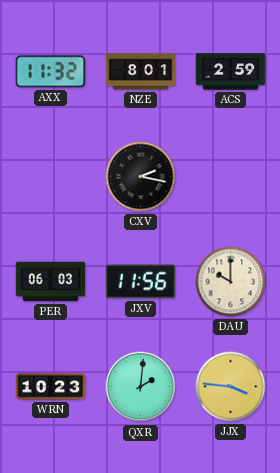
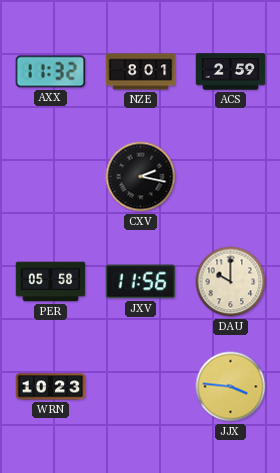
PER: 06:03 -> 05:58 (51, 282)
QXR: 2:01 -> none (141, 387)
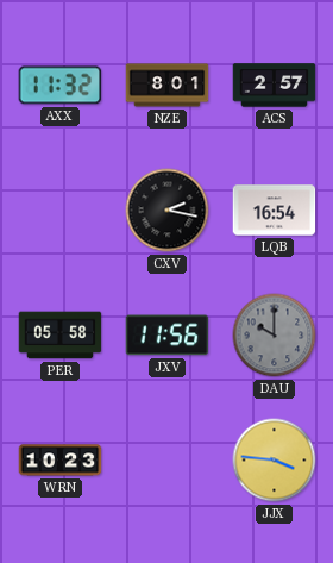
ACS: 2:59 -> 2:57 (275, 86)
LQB: none -> 16:54 (275, 211)
DAU dial: cream -> grey (275, 336)
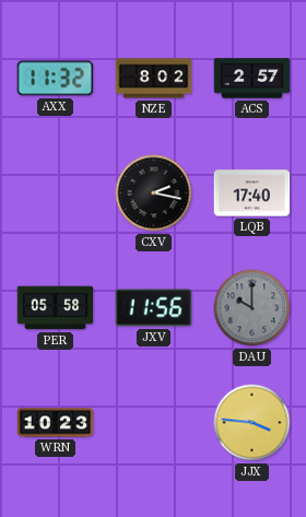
NZE: 8:01 -> 8:02 (154, 79)
LQB: 16:54 -> 17:40 (252, 193)
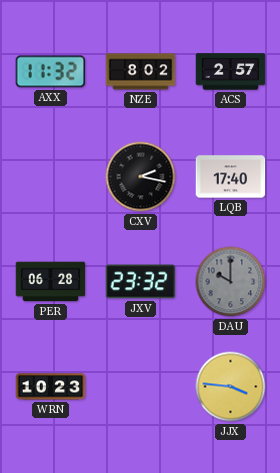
PER: 05:58 -> 06:28 (51, 282)
JXV: 11:56 -> 23:32 (141, 282)
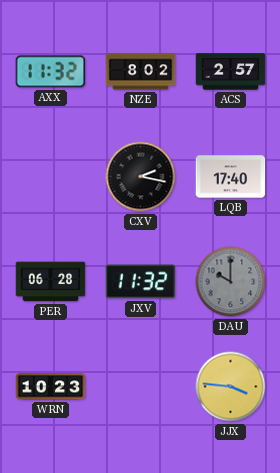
JXV: 23:32 -> 11:32 (141, 282)
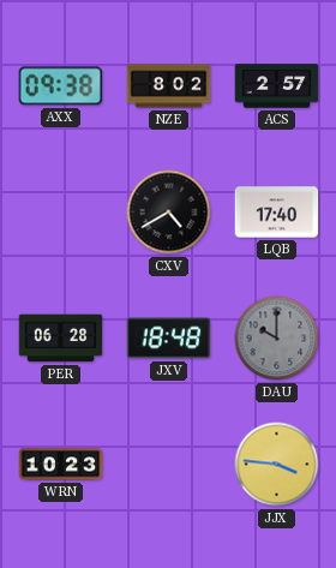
AXX: 11:32 -> 09:38 (61, 86)
CXV: 2:17 -> 4:40 (169, 213)
JXV: 11:32 -> 18:48 (169, 339)
